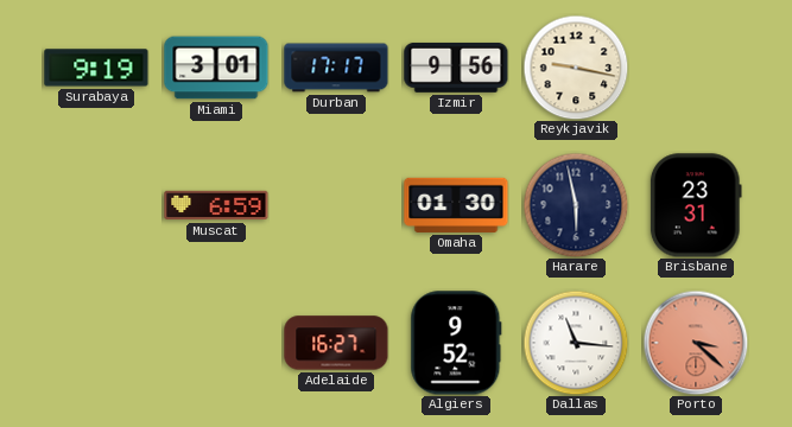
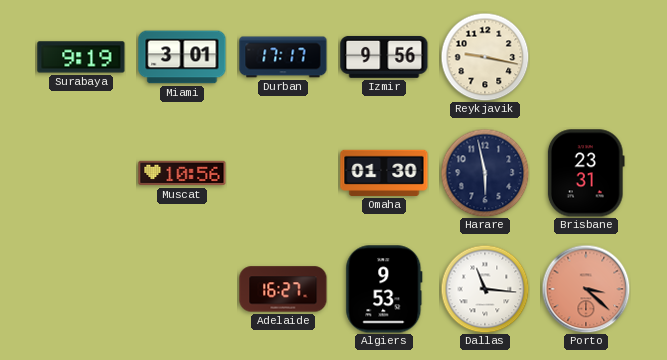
Muscat: 6:59 -> 10:56 (182, 173)
Algiers: 9:52 -> 9:53 (384, 289)
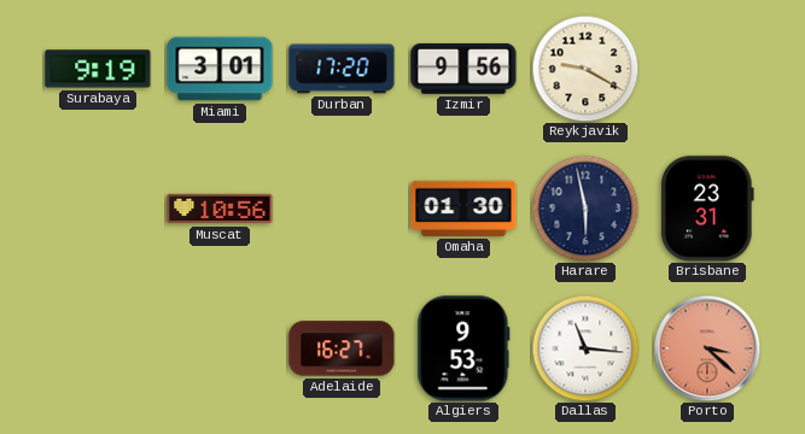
Durban: 17:17 -> 17:20 (342, 69)
Reykjavik: 9:17 -> 9:20 (585, 69)
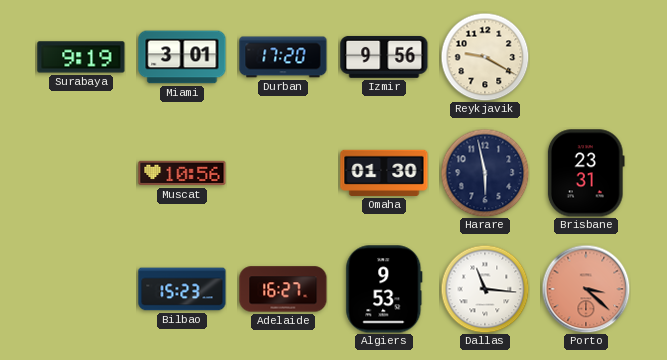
Bilbao: none -> 15:23 (182, 289)
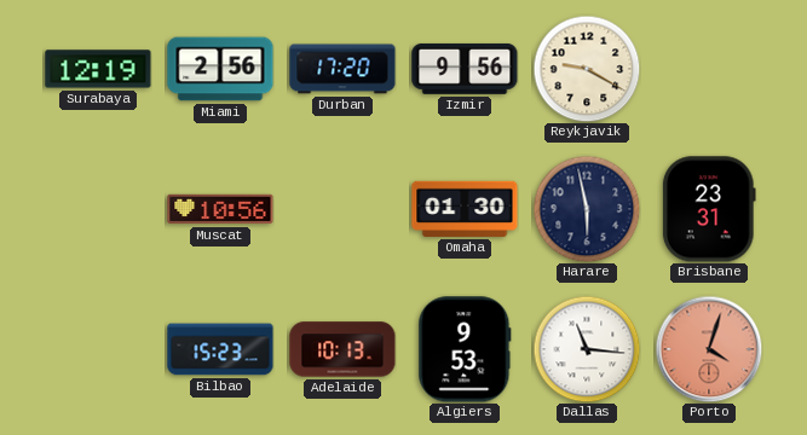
Surabaya: 9:19 -> 12:19 (98, 69)
Miami: 3:01 -> 2:56 (220, 69)
Adelaide: 16:27 -> 10:13 (342, 349)
Porto: 3:22 -> 4:03 (709, 349)
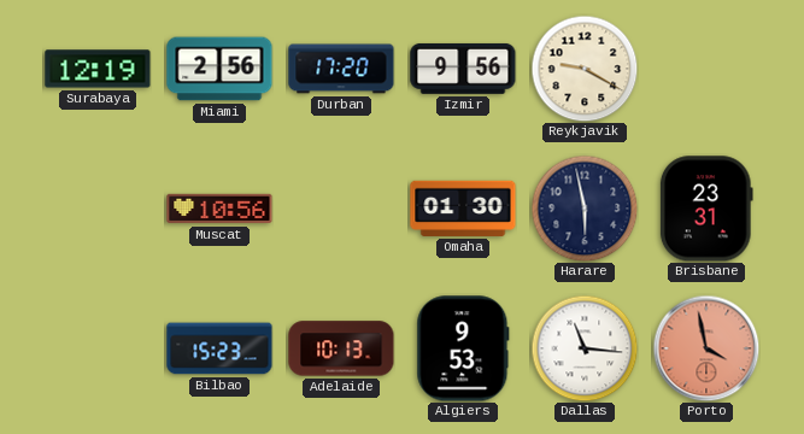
Porto: 4:03 -> 3:58 (706, 348)
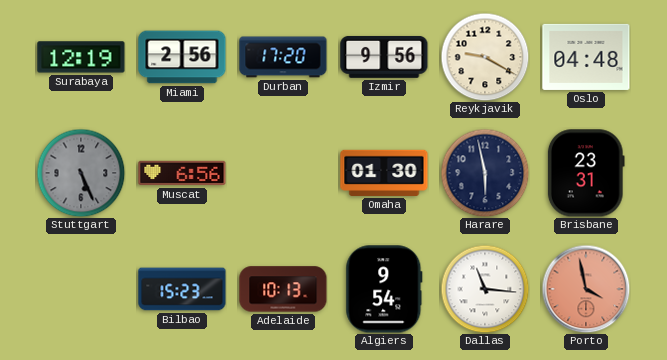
Oslo: none -> 04:48 (586, 57)
Stuttgart: none -> 5:26 (81, 173)
Muscat: 10:56 -> 6:56 (182, 173)
Algiers: 9:53 -> 9:54 (384, 289)
